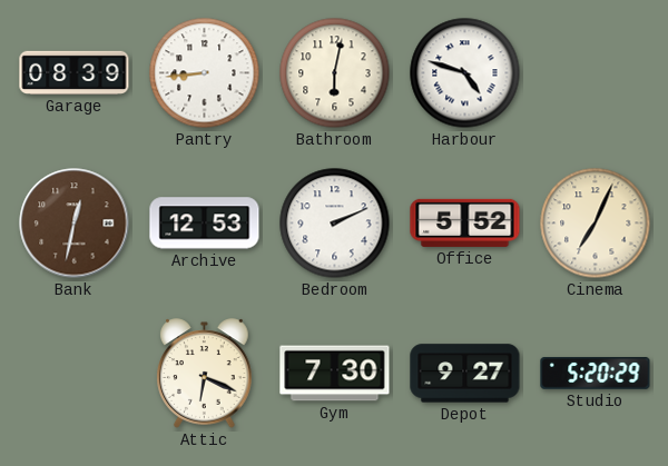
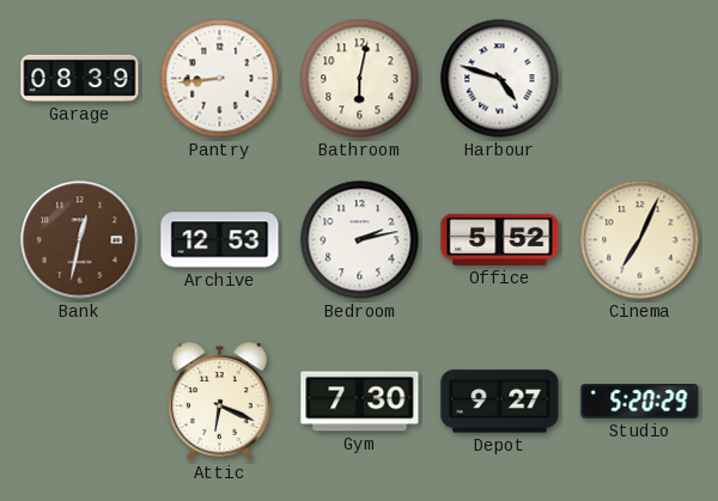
Bedroom: 2:11 -> 2:13 (360, 240)
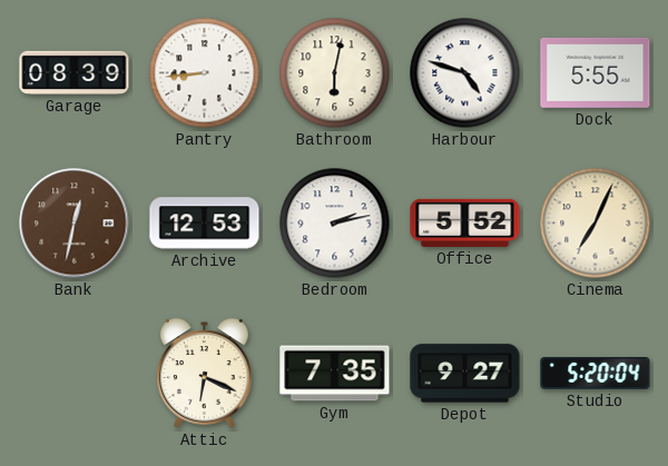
Dock: none -> 5:55 (596, 72)
Gym: 7:30 -> 7:35 (335, 374)
Studio: 5:20:29 -> 5:20:04 (596, 374)
